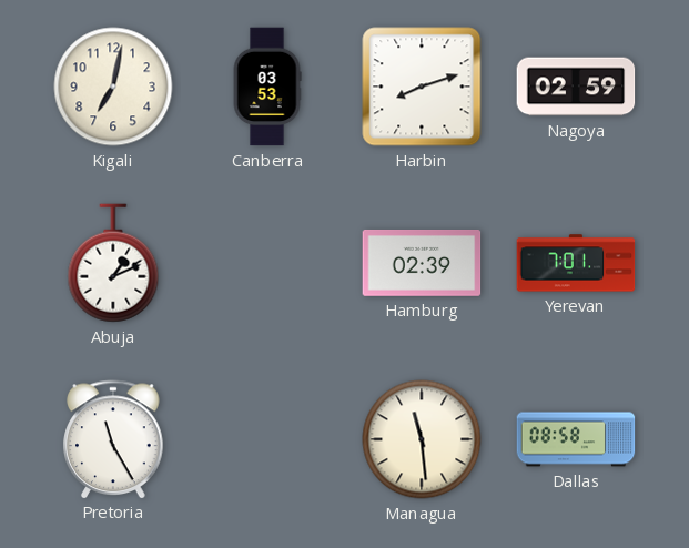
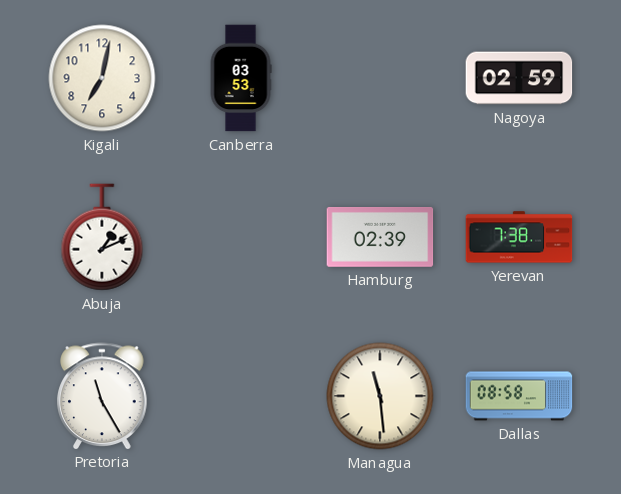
Harbin: 8:12 -> none (422, 87)
Yerevan: 7:01 -> 7:38 (519, 237)
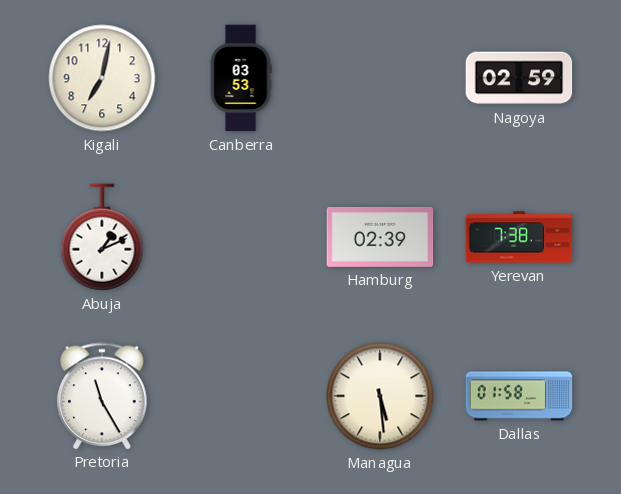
Managua: 11:29 -> 5:29 (380, 396)
Dallas: 08:58 -> 01:58 (519, 396)
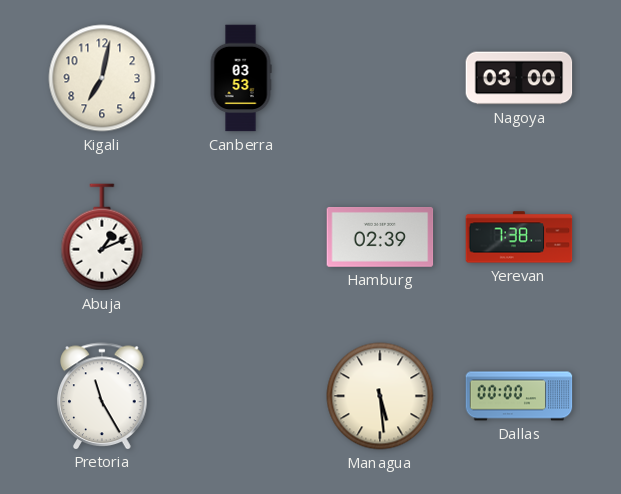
Nagoya: 02:59 -> 03:00 (519, 78)
Dallas: 01:58 -> 00:00 (519, 396)
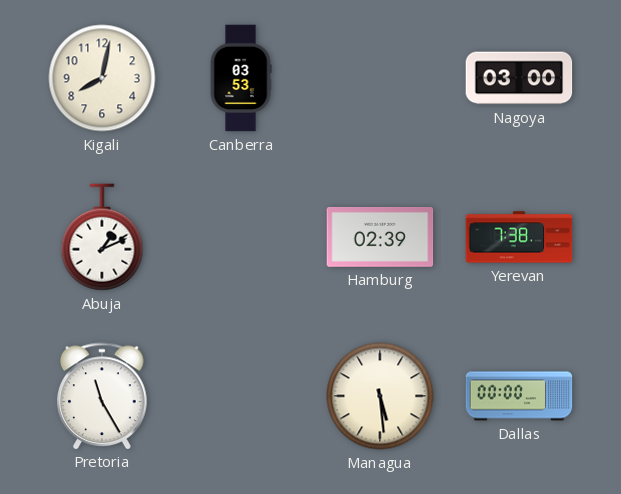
Kigali: 7:02 -> 8:02 (102, 78)
